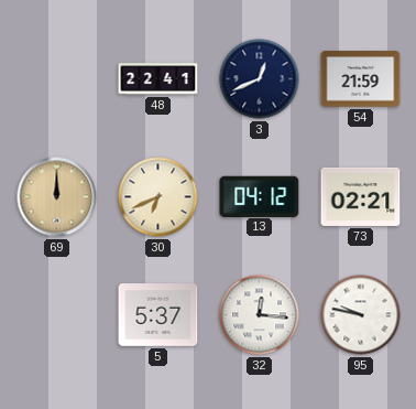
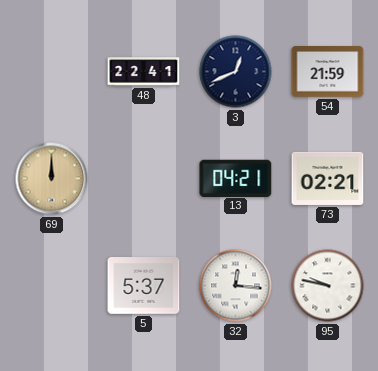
30: 6:41 -> none (158, 197)
13: 04:12 -> 04:21 (236, 178)
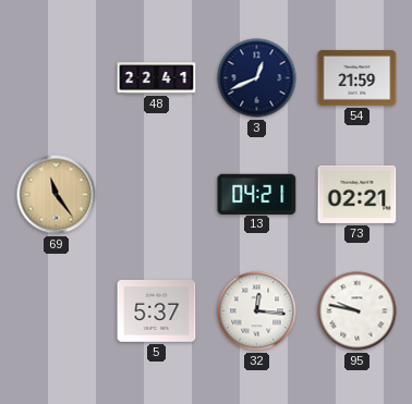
69: 12:00 -> 11:24 (57, 195)
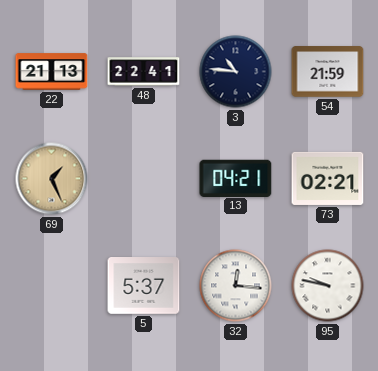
22: none -> 21:13 (52, 72)
3: 12:41 -> 10:46 (236, 72)
69: 11:24 -> 1:26 (52, 179)
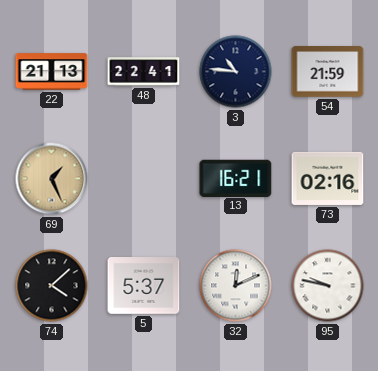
13: 04:21 -> 16:21 (236, 178)
73: 02:21 -> 02:16 (328, 178)
74: none -> 4:08 (52, 286)
32: 12:16 -> 12:11 (236, 286)
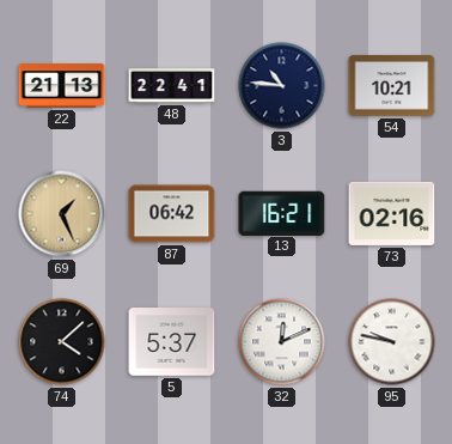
54: 21:59 -> 10:21 (392, 86)
87: none -> 06:42 (172, 214)
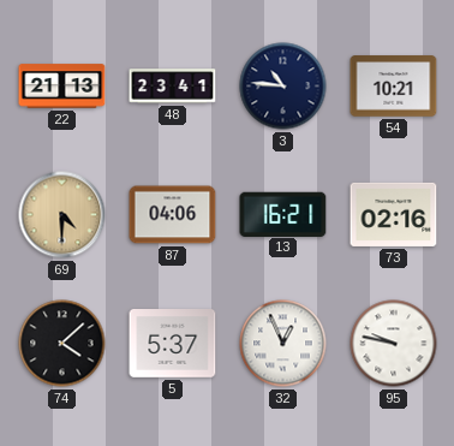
48: 22:41 -> 23:41 (173, 87)
69: 1:26 -> 4:30 (62, 215)
87: 06:42 -> 04:06 (173, 215)
32: 12:11 -> 12:56 (283, 344)
